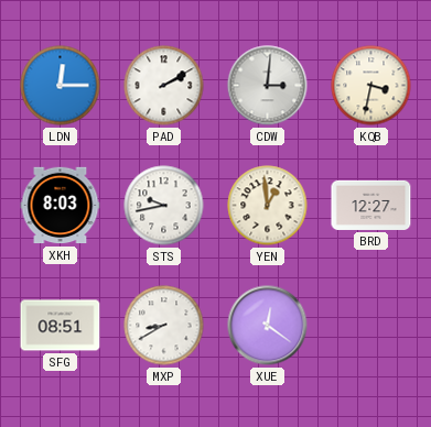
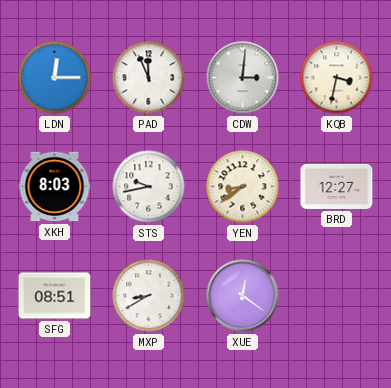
PAD: 2:10 -> 11:56 (149, 78)
YEN: 12:59 -> 8:39 (243, 187)
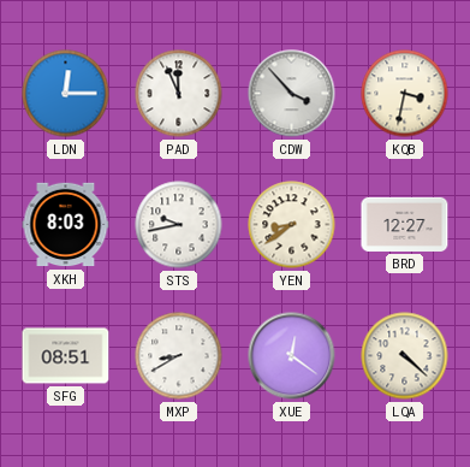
CDW: 3:01 -> 3:53 (292, 94)
LQA: none -> 4:22 (405, 356)
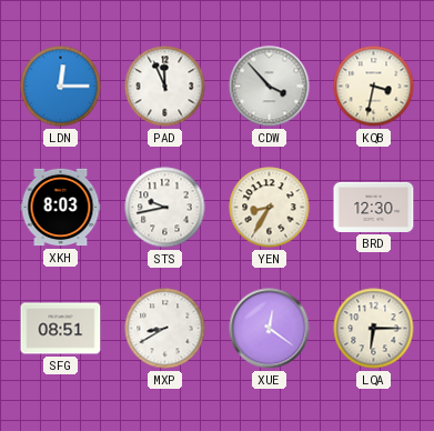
YEN: 8:39 -> 8:35 (270, 208)
BRD: 12:27 -> 12:30 (374, 207)
LQA: 4:22 -> 6:15 (374, 329)
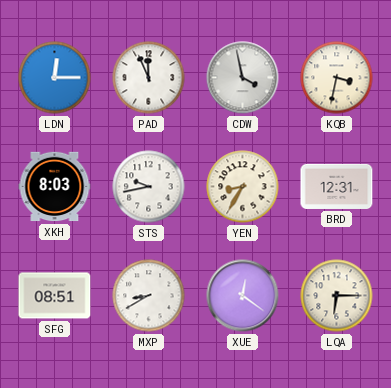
CDW: 3:53 -> 3:58 (243, 78)
BRD: 12:30 -> 12:31 (337, 186)
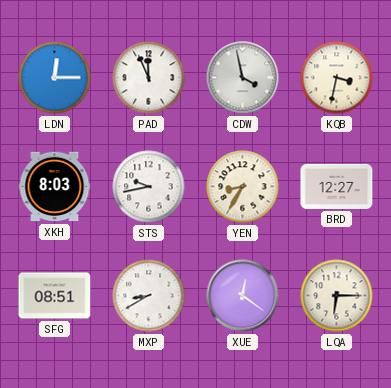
BRD: 12:31 -> 12:27 (337, 186)
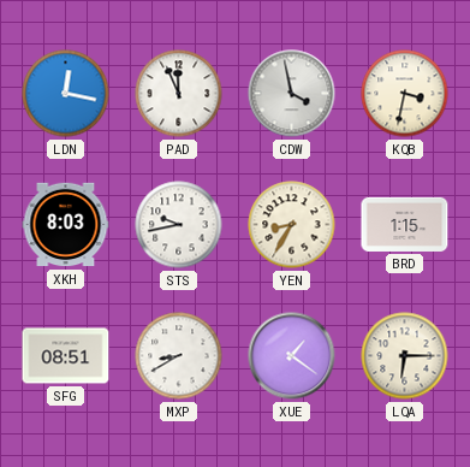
LDN: 12:15 -> 12:17 (66, 94)
BRD: 12:27 -> 1:15 (405, 224)
XUE: 12:21 -> 1:21 (292, 356)
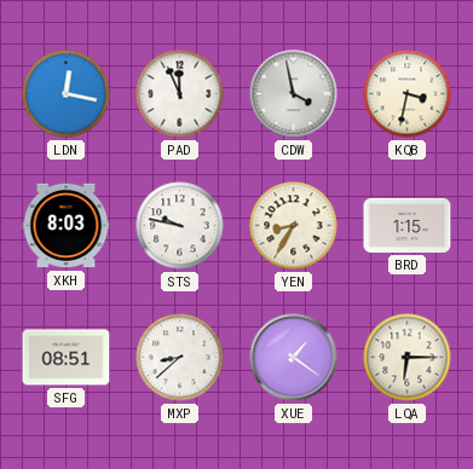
STS: 9:43 -> 9:47 (180, 226)
MXP: 8:40 -> 8:38 (180, 358)
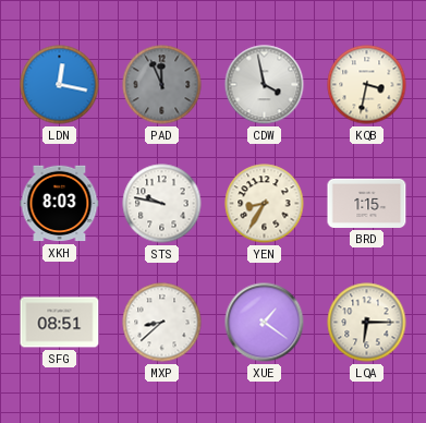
PAD dial: white -> grey (162, 85)
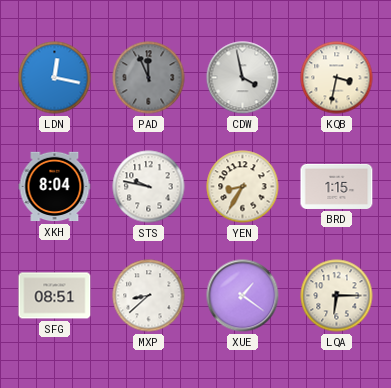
XKH: 8:03 -> 8:04 (55, 187)
